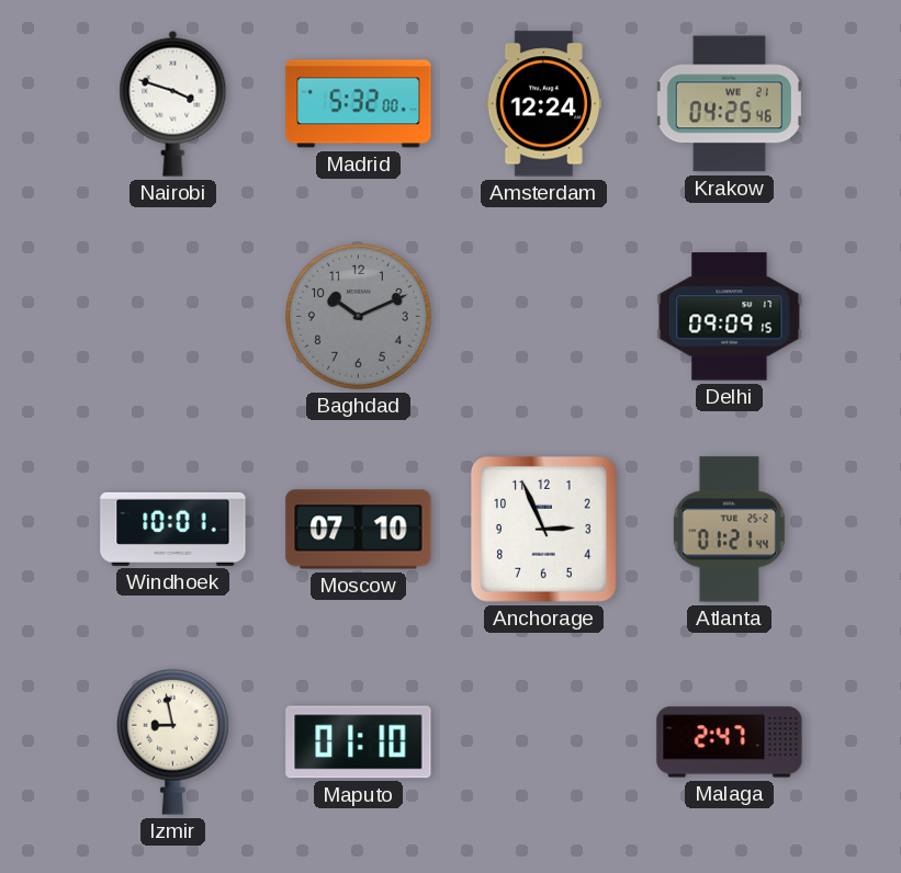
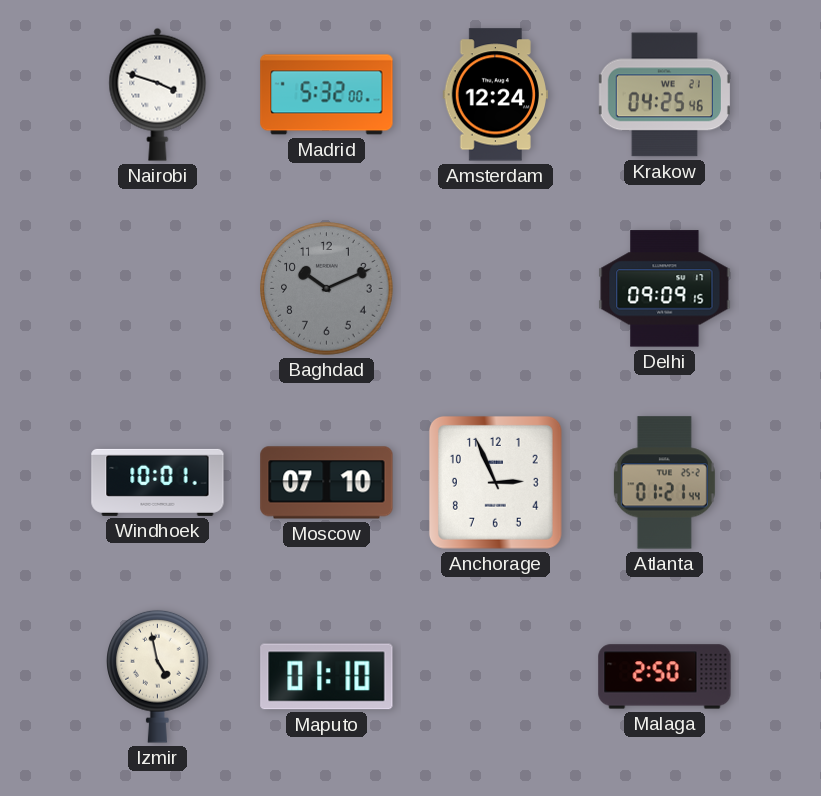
Izmir: 8:58 -> 4:58 (158, 676)
Malaga: 2:47 -> 2:50 (665, 677)
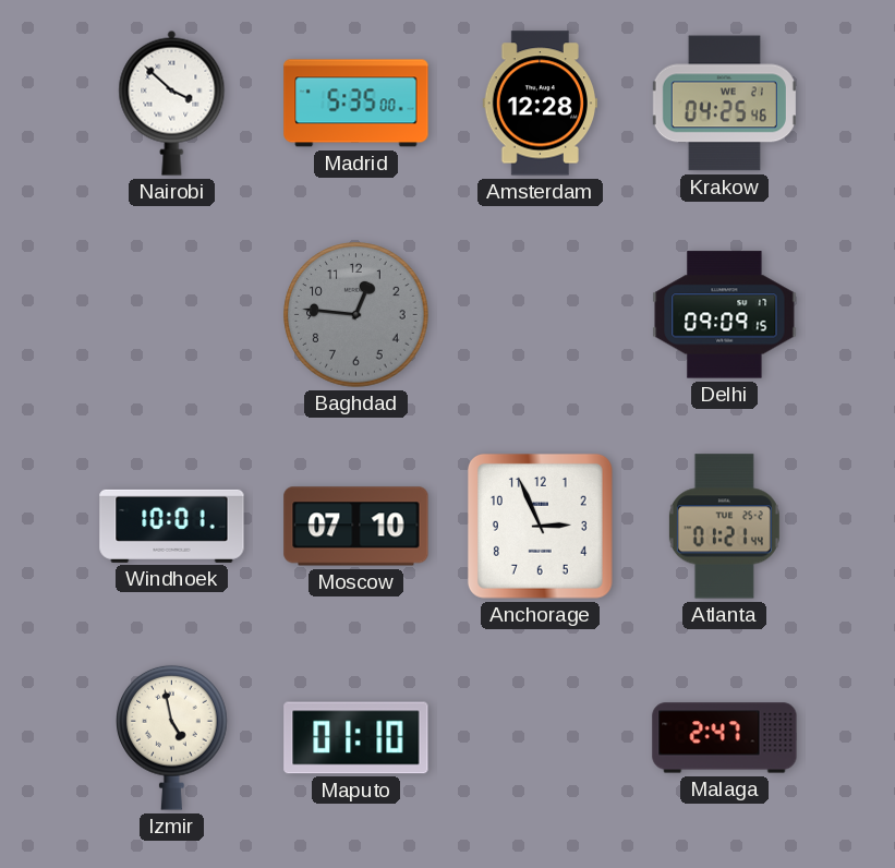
Nairobi: 3:48 -> 3:52 (172, 103)
Madrid: 5:32 -> 5:35 (356, 104)
Amsterdam: 12:24 -> 12:28 (540, 104)
Baghdad: 10:11 -> 12:46 (356, 315)
Malaga: 2:50 -> 2:47 (725, 738)
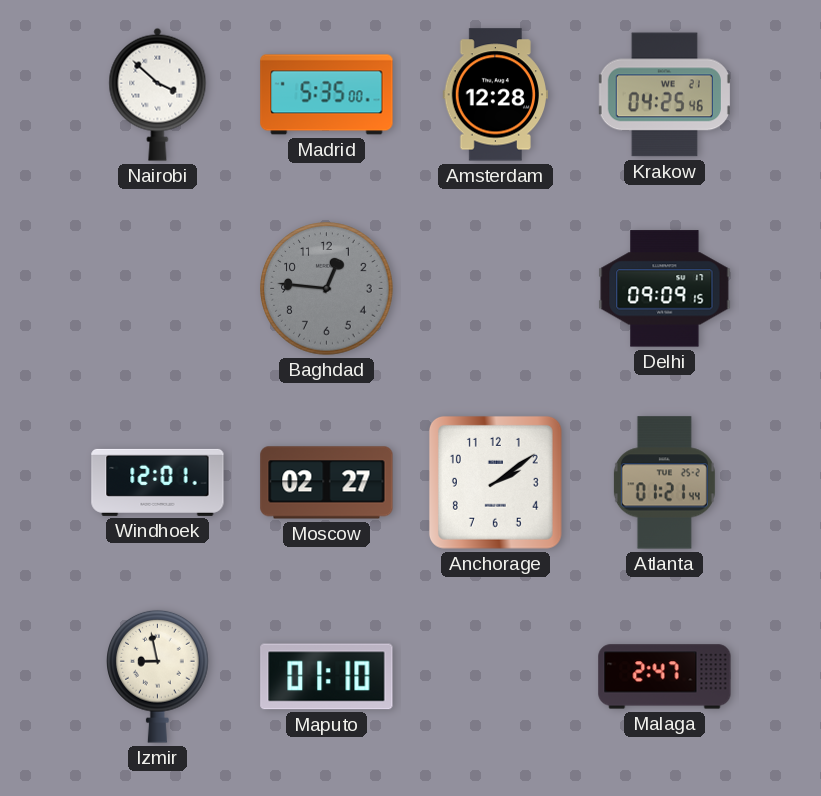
Windhoek: 10:01 -> 12:01 (158, 482)
Moscow: 07:10 -> 02:27 (327, 483)
Anchorage: 2:56 -> 2:09 (495, 482)
Izmir: 4:58 -> 8:58 (158, 676)
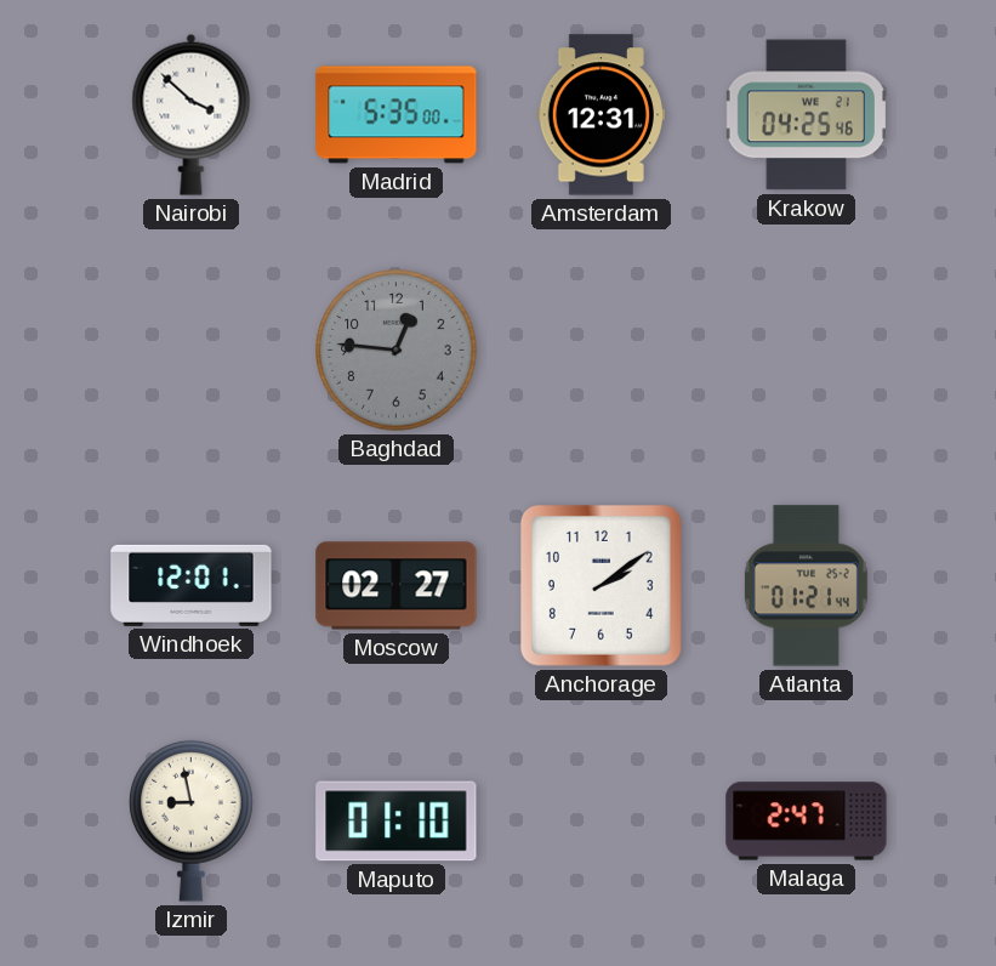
Amsterdam: 12:28 -> 12:31 (601, 115)
Delhi: 09:09 -> none (665, 289)
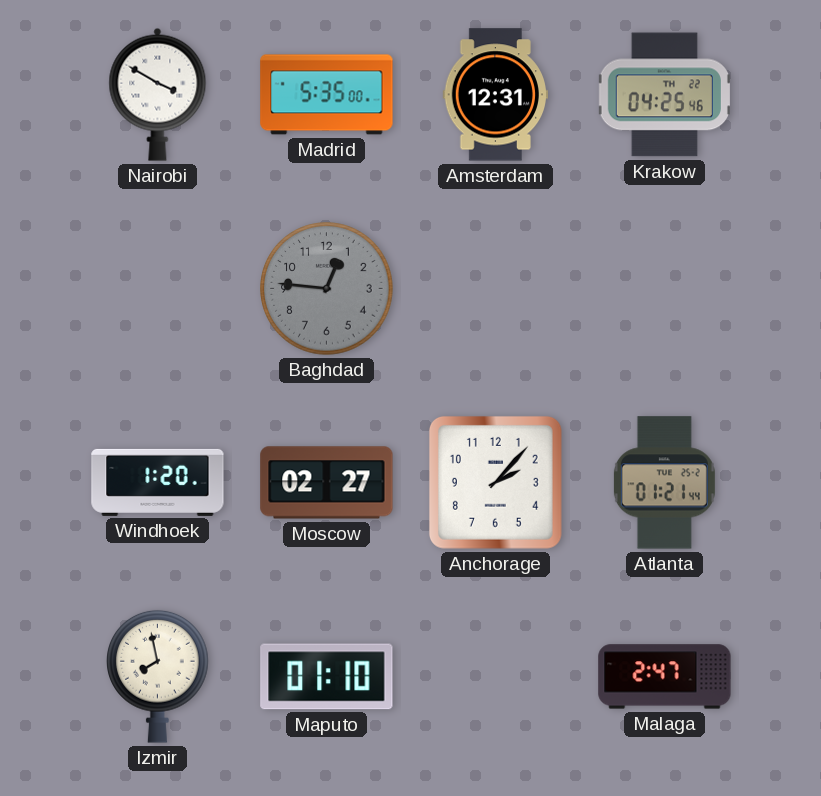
Nairobi: 3:52 -> 3:50 (158, 94)
Krakow date: WE 21 -> TH 22 (664, 95)
Windhoek: 12:01 -> 1:20 (158, 482)
Anchorage: 2:09 -> 2:07 (495, 482)
Izmir: 8:58 -> 7:58 (158, 676)
